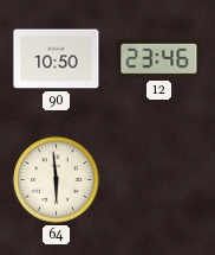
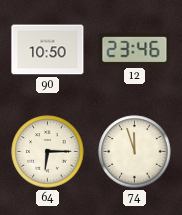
64: 5:59 -> 6:15 (48, 152)
74: none -> 11:57 (135, 152)
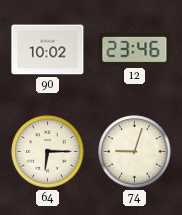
90: 10:50 -> 10:02 (48, 50)
74: 11:57 -> 9:03 (135, 152)
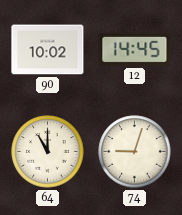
12: 23:46 -> 14:45 (135, 49)
64: 6:15 -> 11:00 (48, 152)
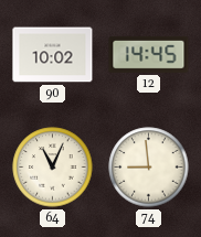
64: 11:00 -> 11:04 (53, 168)
74: 9:03 -> 8:59 (149, 168)
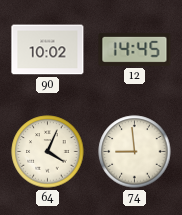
64: 11:04 -> 4:04 (48, 152)
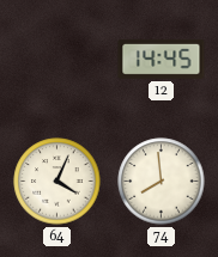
90: 10:02 -> none (48, 50)
74: 8:59 -> 7:59 (162, 182)
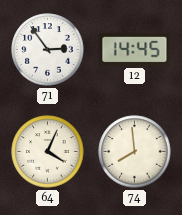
71: none -> 2:54 (48, 50)
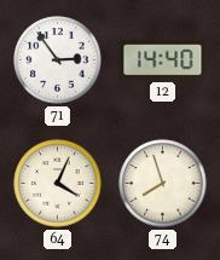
12: 14:45 -> 14:40 (163, 59)
74: 7:59 -> 7:57 (163, 184)
